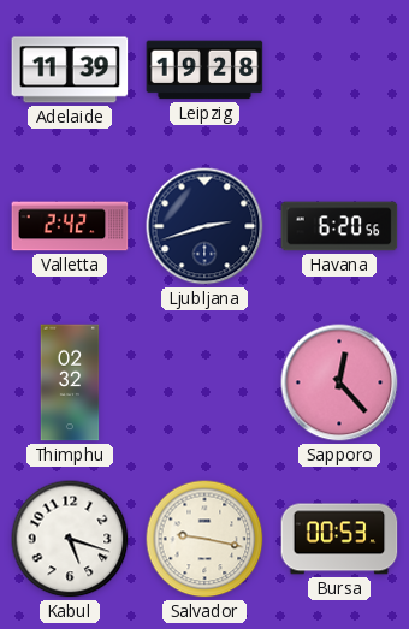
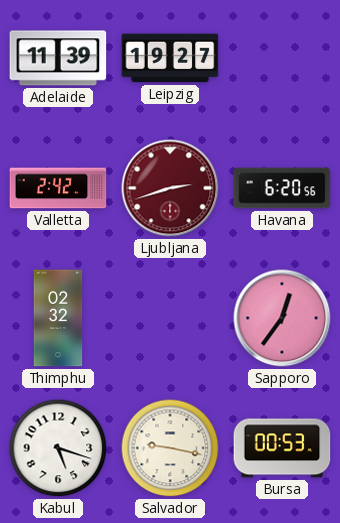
Leipzig: 19:28 -> 19:27 (170, 58)
Ljubljana dial: navy -> burgundy (170, 188)
Sapporo: 12:23 -> 12:36 (282, 318)
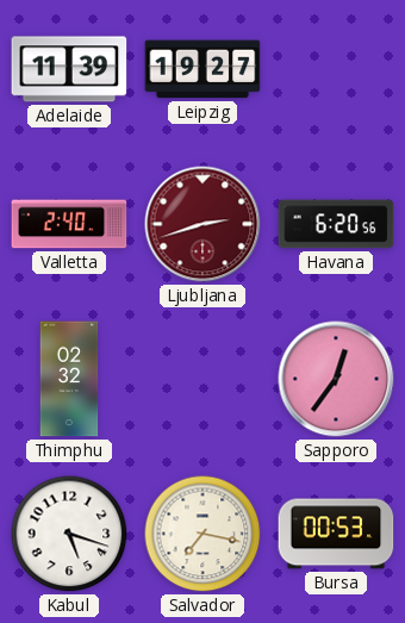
Valletta: 2:42 -> 2:40 (69, 224)
Salvador: 9:17 -> 7:17 (202, 534)
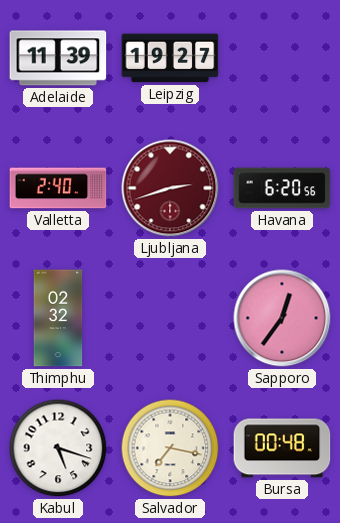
Bursa: 00:53 -> 00:48 (282, 448)
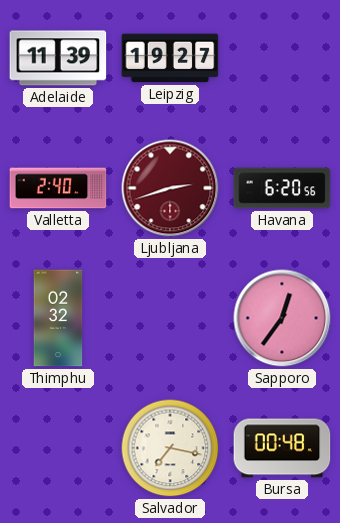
Kabul: 5:18 -> none (58, 448)
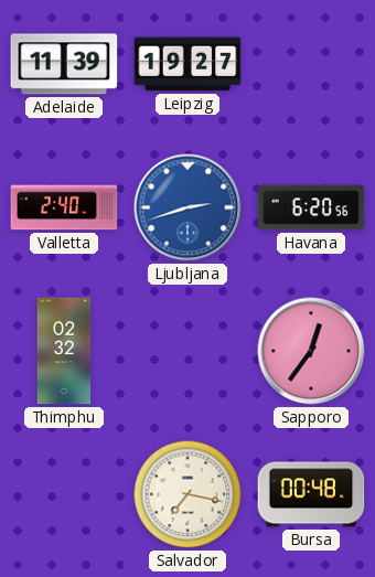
Ljubljana dial: burgundy -> blue (187, 207)
